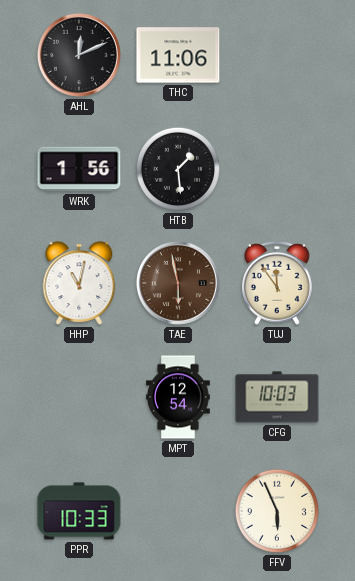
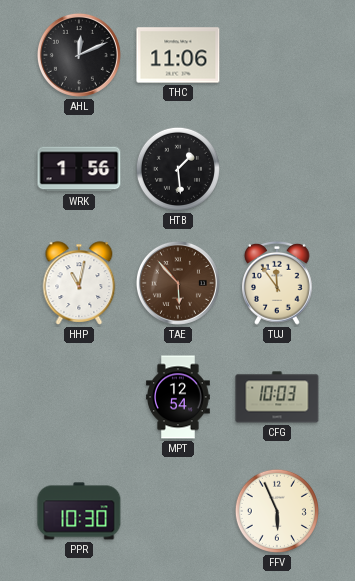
TAE: 5:58 -> 5:53 (178, 283)
PPR: 10:33 -> 10:30 (79, 511)
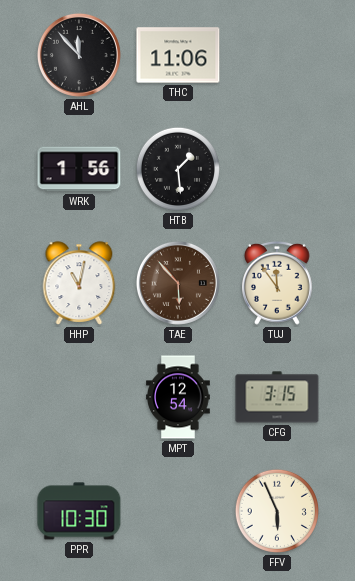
AHL: 12:11 -> 11:53 (79, 55)
CFG: 10:03 -> 3:15 (277, 397)
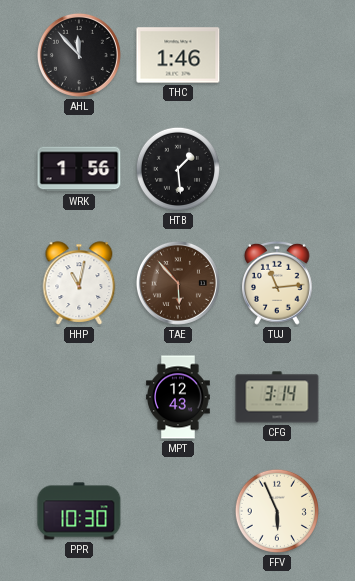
THC: 11:06 -> 1:46 (178, 55)
TUJ: 11:54 -> 11:14 (277, 283)
MPT: 12:54 -> 12:43 (178, 397)
CFG: 3:15 -> 3:14 (277, 397)
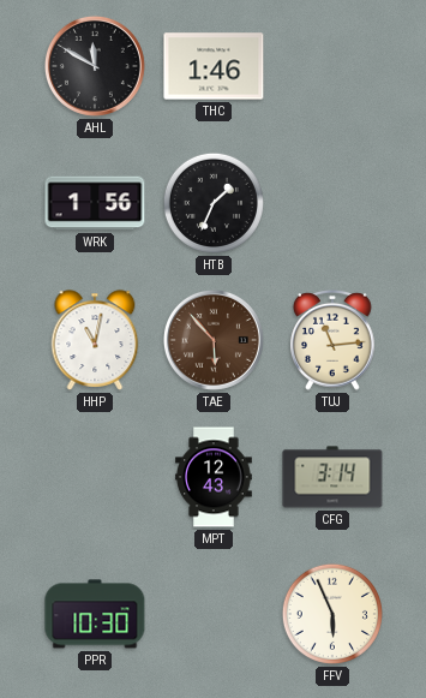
AHL: 11:53 -> 11:50 (95, 66)
HTB: 1:29 -> 1:34 (214, 203)
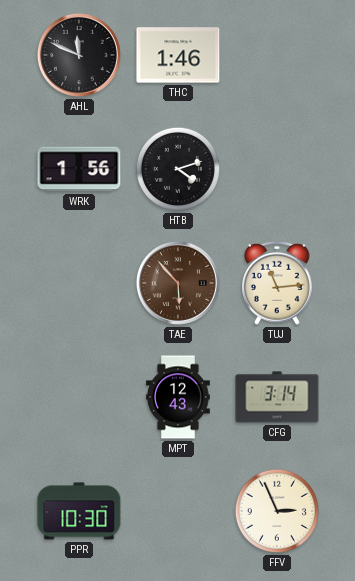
AHL: 11:50 -> 11:49 (79, 55)
HTB: 1:34 -> 4:12 (178, 169)
HHP: 11:02 -> none (95, 340)
FFV: 5:56 -> 2:56 (277, 511)
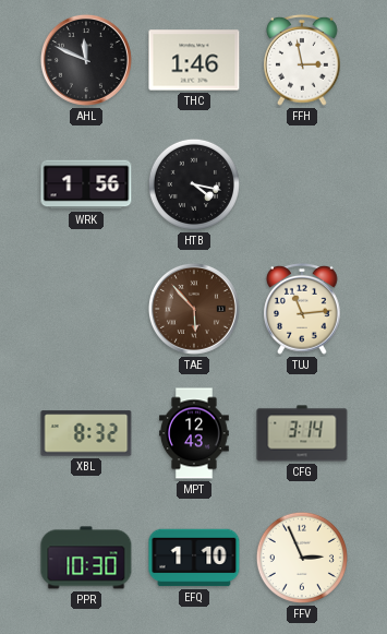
FFH: none -> 2:58 (302, 60)
HTB: 4:12 -> 4:17 (194, 184)
XBL: none -> 8:32 (86, 433)
EFQ: none -> 1:10 (194, 558)
